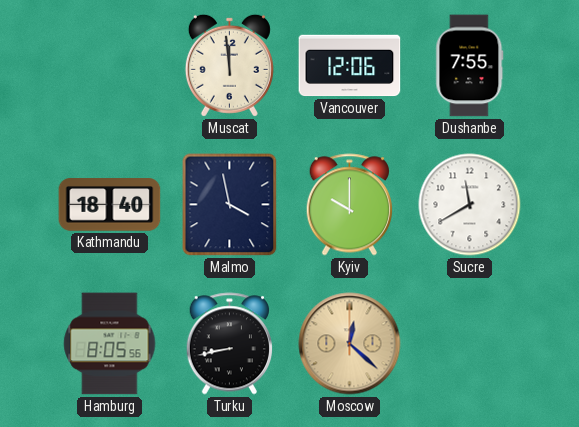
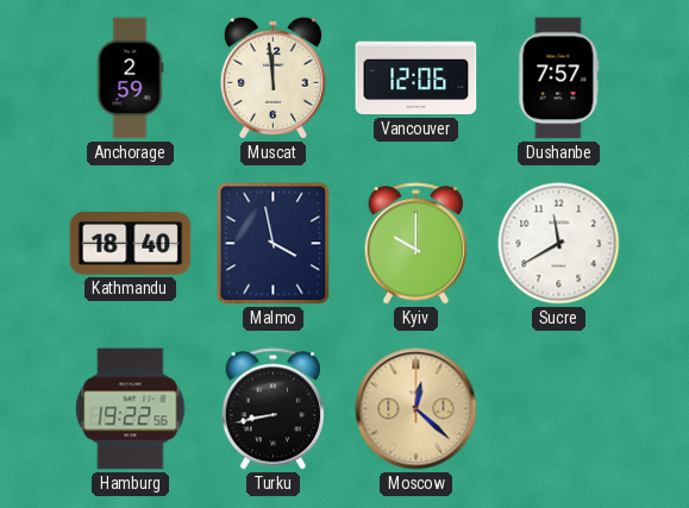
Anchorage: none -> 2:59 (130, 79)
Dushanbe: 7:55 -> 7:57 (559, 79)
Hamburg: 8:05 -> 19:22 (131, 409)
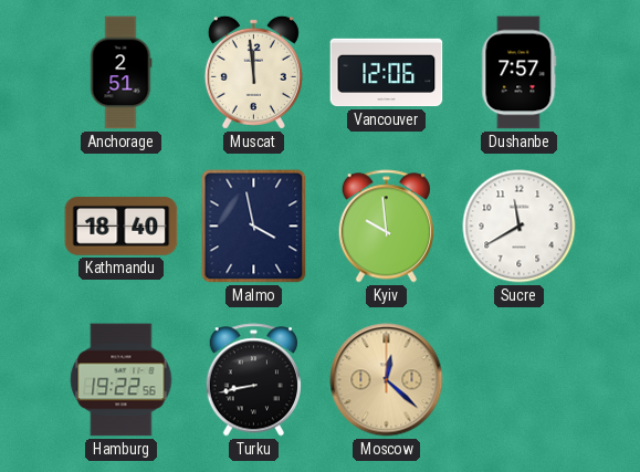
Anchorage: 2:59 -> 2:51 (120, 73)
Kyiv: 10:00 -> 9:59 (386, 227)
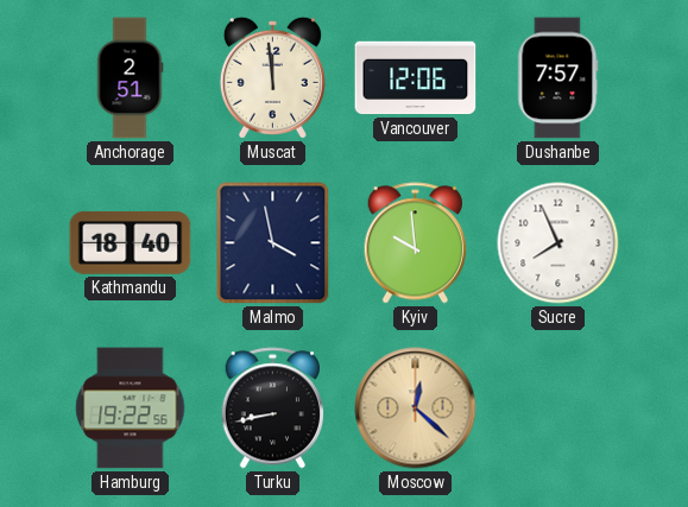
Sucre: 11:40 -> 7:56 (558, 243)
